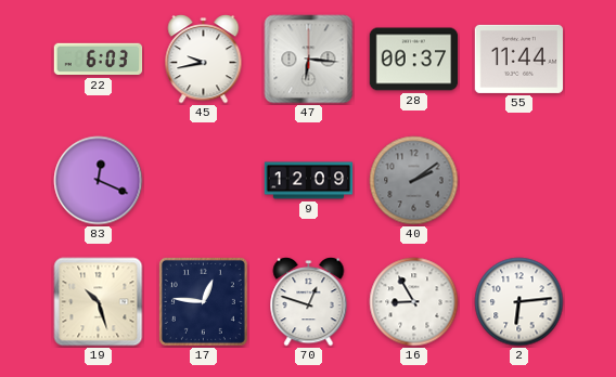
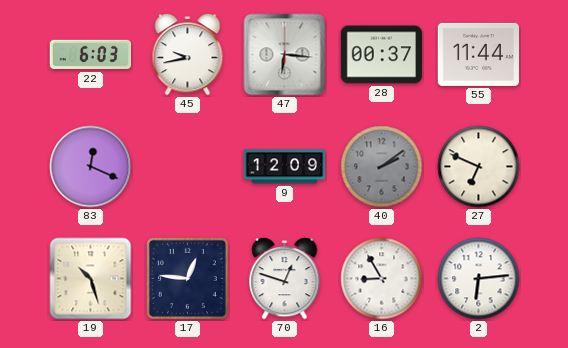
27: none -> 6:49 (479, 167)
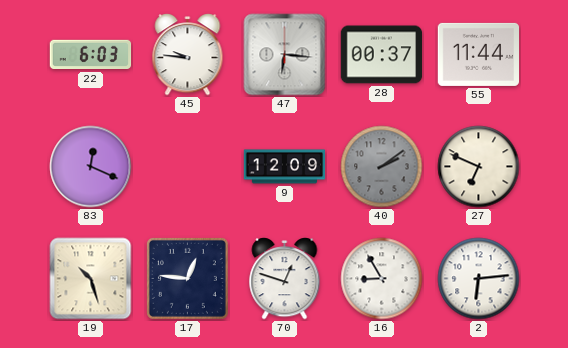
45: 9:43 -> 9:46 (188, 55)
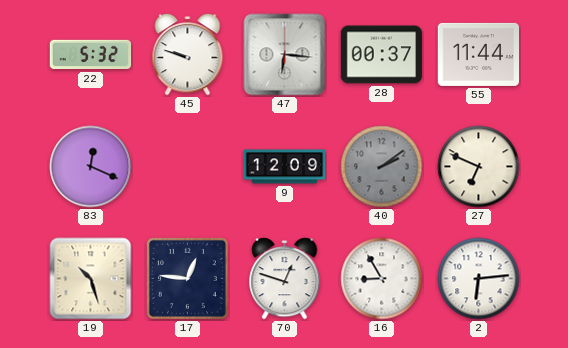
22: 6:03 -> 5:32 (91, 55)
45: 9:46 -> 9:48 (188, 55)
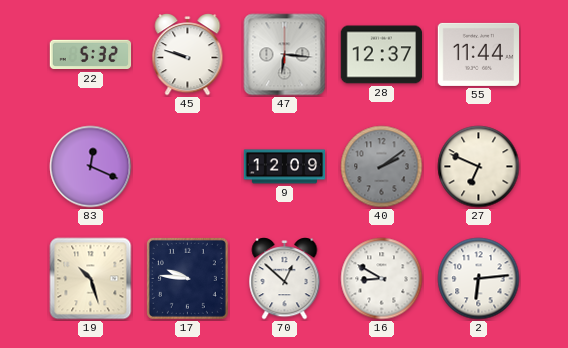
28: 00:37 -> 12:37 (382, 55)
17: 12:46 -> 9:46 (187, 278)
70: 12:48 -> 12:52 (285, 279)
16: 8:55 -> 8:50 (382, 279)
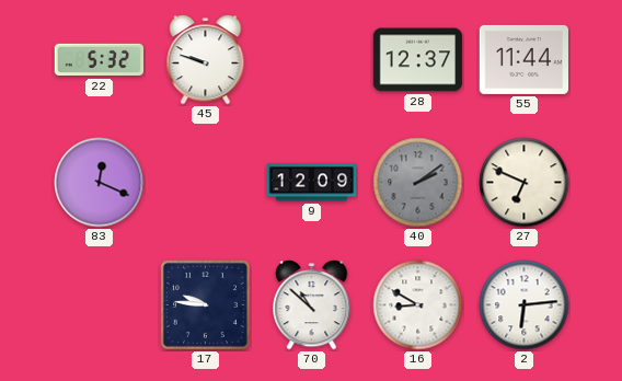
47: 6:16 -> none (285, 55)
19: 10:27 -> none (91, 279)
70: 12:52 -> 10:52 (312, 305)
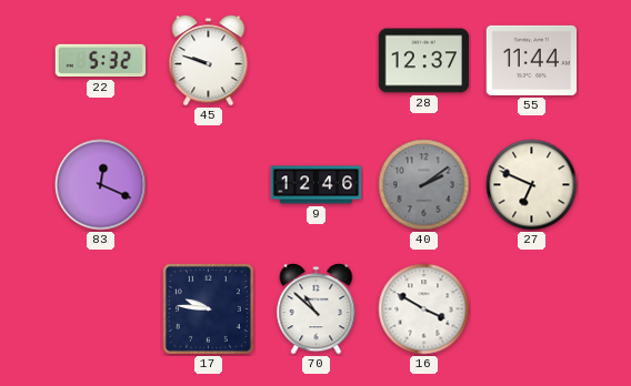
9: 12:09 -> 12:46 (317, 185)
16: 8:50 -> 3:50 (424, 309)
2: 6:14 -> none (525, 305)
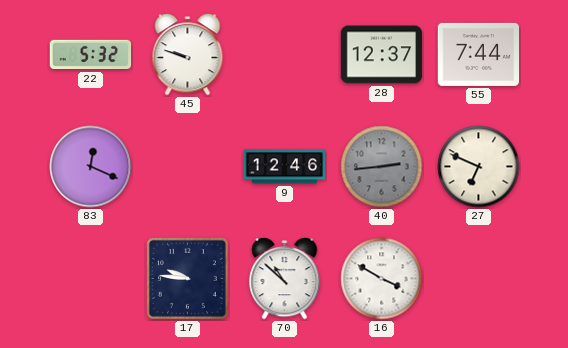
55: 11:44 -> 7:44 (479, 54)
40: 2:09 -> 2:44 (382, 167)
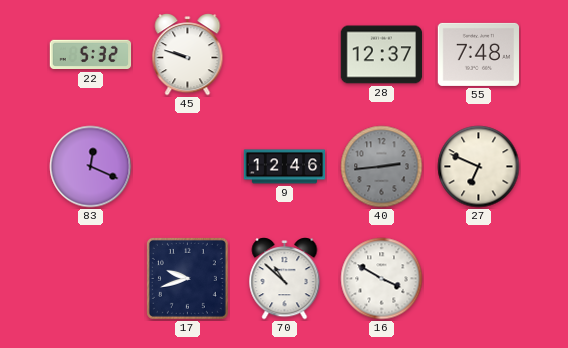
55: 7:44 -> 7:48 (479, 54)
17: 9:46 -> 9:42 (187, 278)
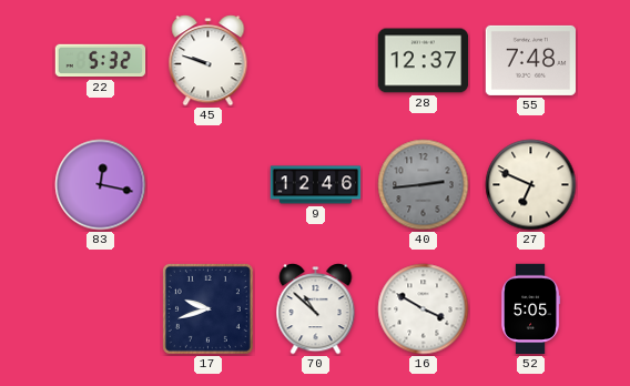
83: 12:19 -> 12:17 (101, 185)
52: none -> 5:05 (531, 309)
